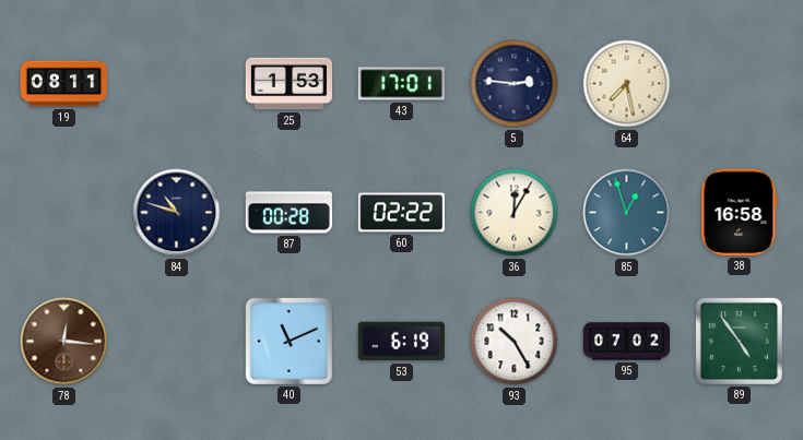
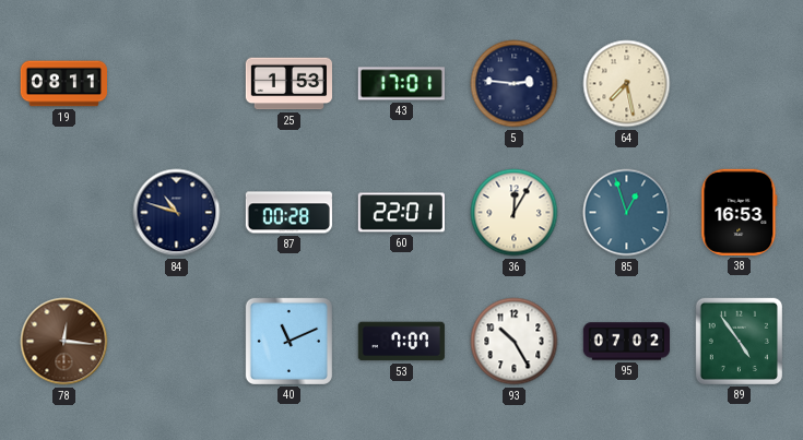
60: 02:22 -> 22:01 (401, 213)
38: 16:58 -> 16:53 (740, 212)
53: 6:19 -> 7:07 (401, 342)
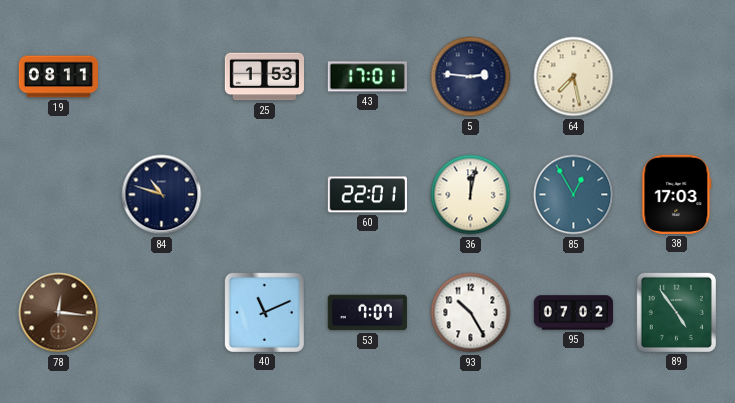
87: 00:28 -> none (288, 213)
36: 12:05 -> 12:02 (471, 195)
85: 12:57 -> 12:55 (574, 195)
38: 16:53 -> 17:03 (677, 194)
